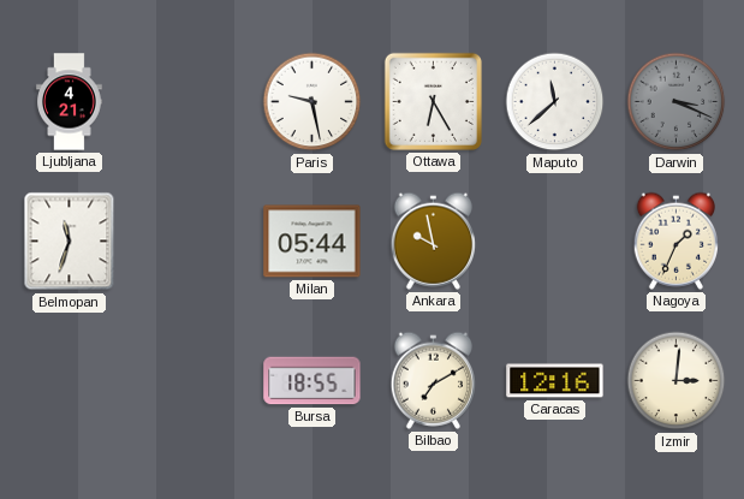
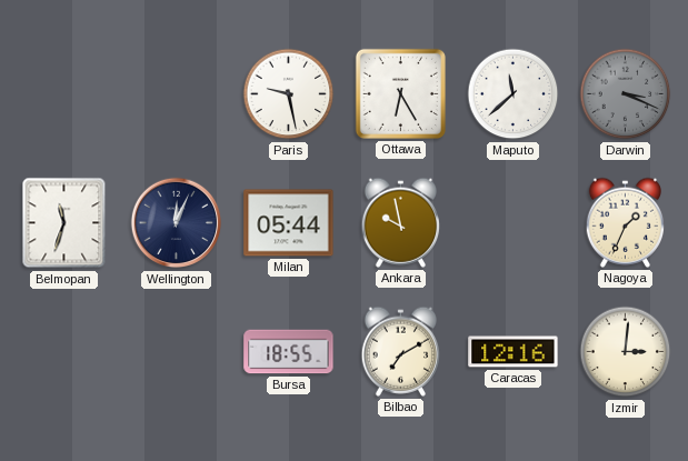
Ljubljana: 4:21 -> none (70, 102)
Wellington: none -> 12:04 (177, 223)
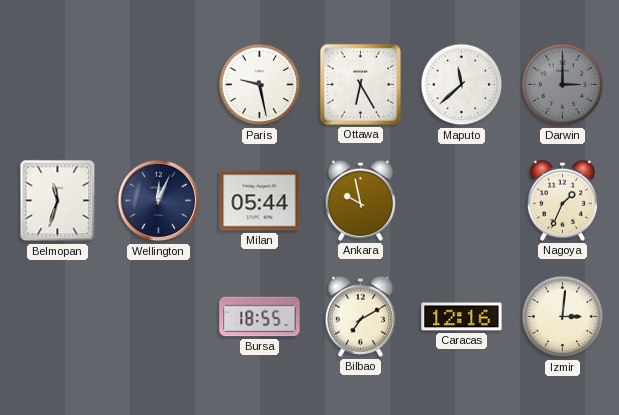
Darwin: 3:19 -> 3:00 (563, 85)
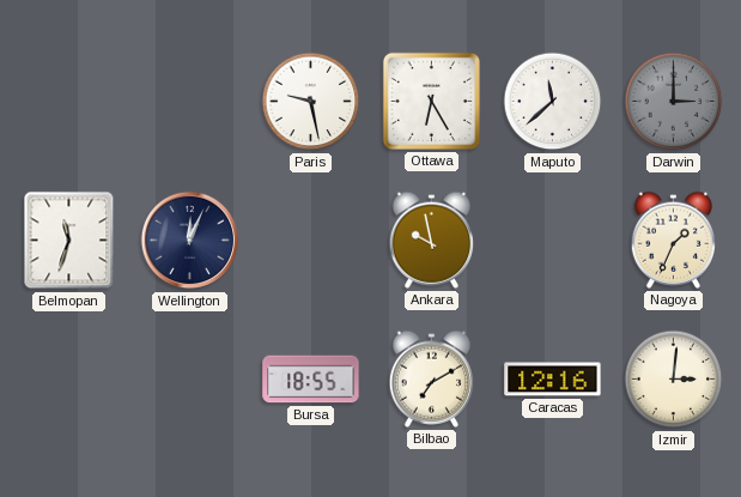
Milan: 05:44 -> none (260, 201)
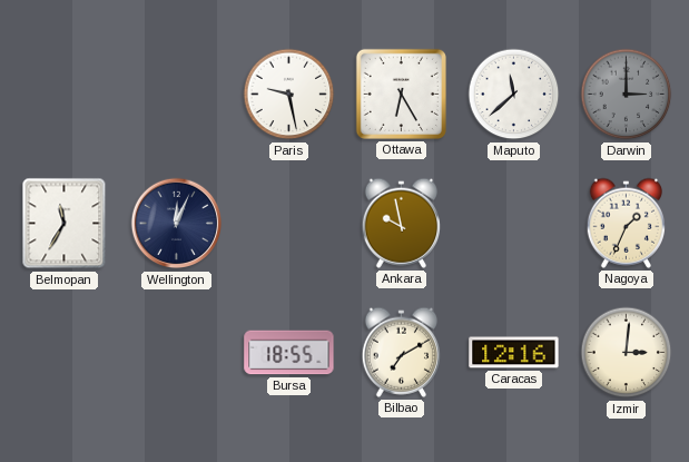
Belmopan: 11:33 -> 11:35 (65, 224)
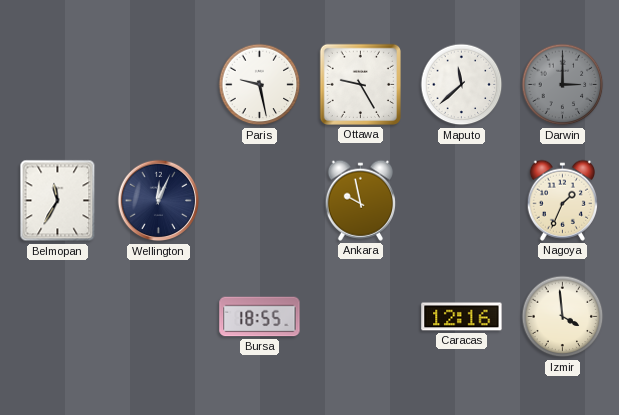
Ottawa: 6:25 -> 9:25 (360, 84)
Bilbao: 7:10 -> none (401, 352)
Izmir: 3:01 -> 3:59 (563, 317)
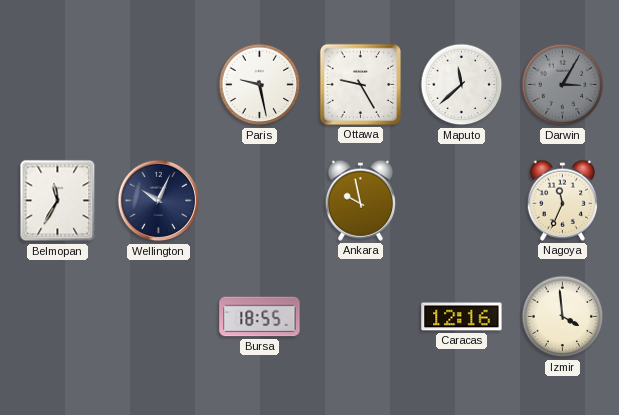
Darwin: 3:00 -> 3:05 (563, 85)
Wellington: 12:04 -> 10:04 (159, 201)
Nagoya: 1:34 -> 11:34 (562, 200)
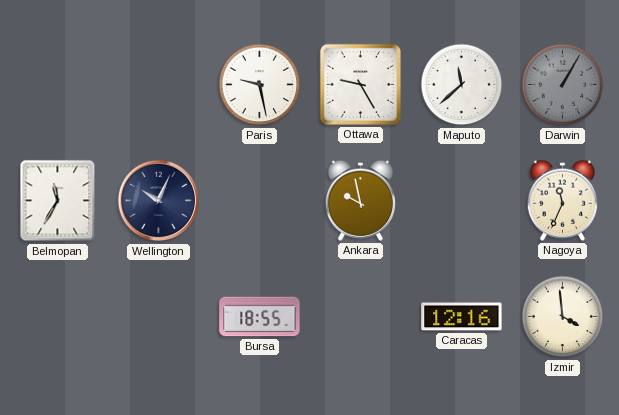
Darwin: 3:05 -> 1:05 (563, 85)
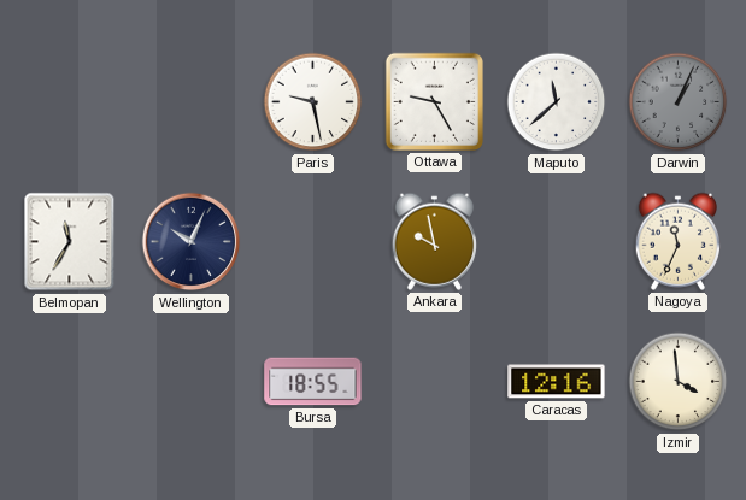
Darwin: 1:05 -> 1:04 (679, 102)
